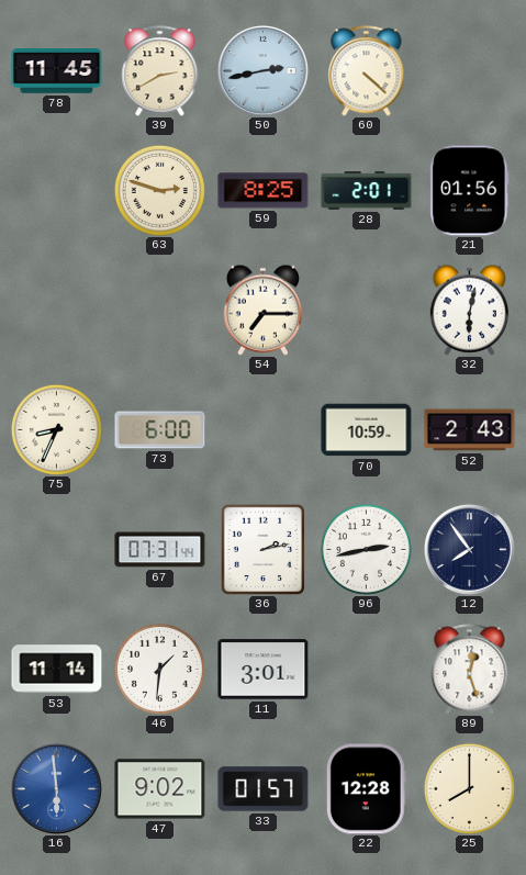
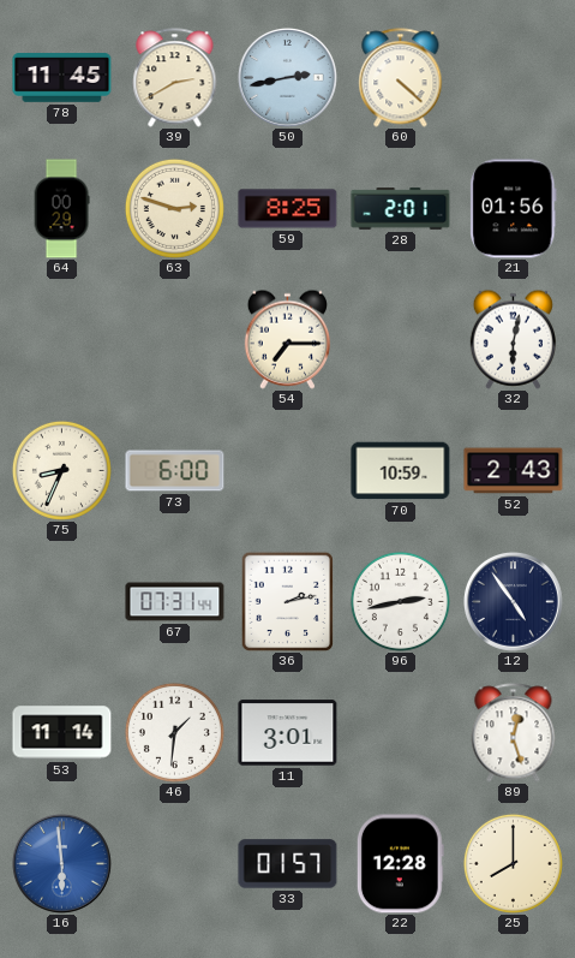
64: none -> 00:29 (61, 209)
12: 7:54 -> 4:54 (513, 601)
47: 9:02 -> none (160, 789)
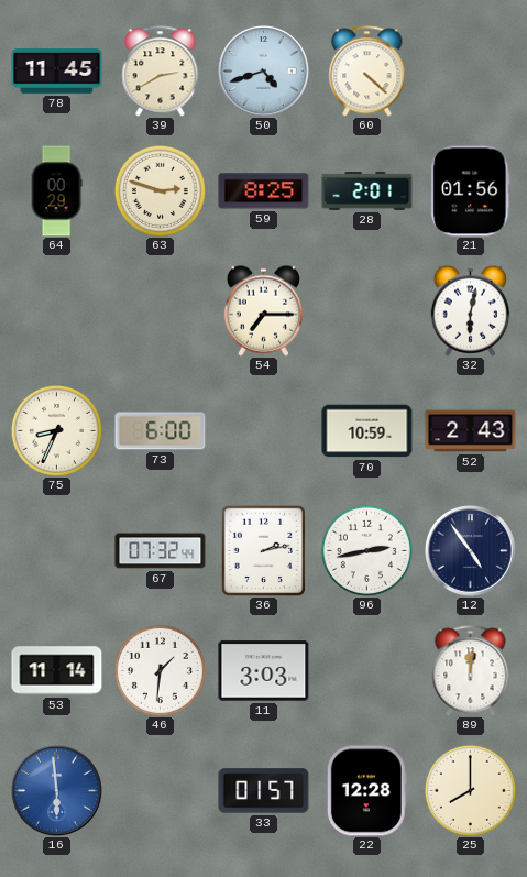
50: 2:43 -> 4:42 (263, 70)
67: 07:31 -> 07:32 (161, 551)
11: 3:01 -> 3:03 (264, 671)
89: 12:27 -> 12:01 (471, 671)
